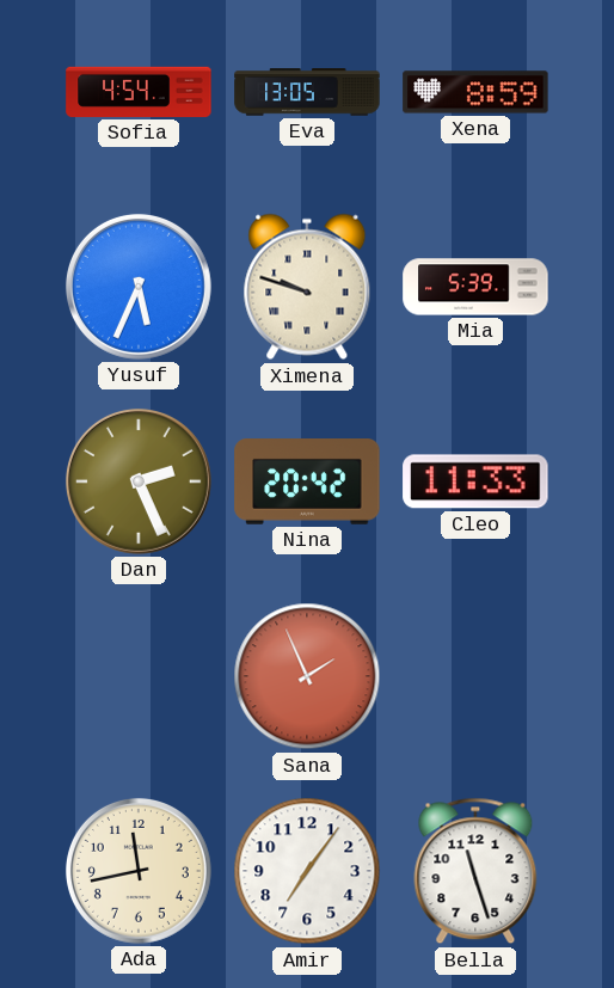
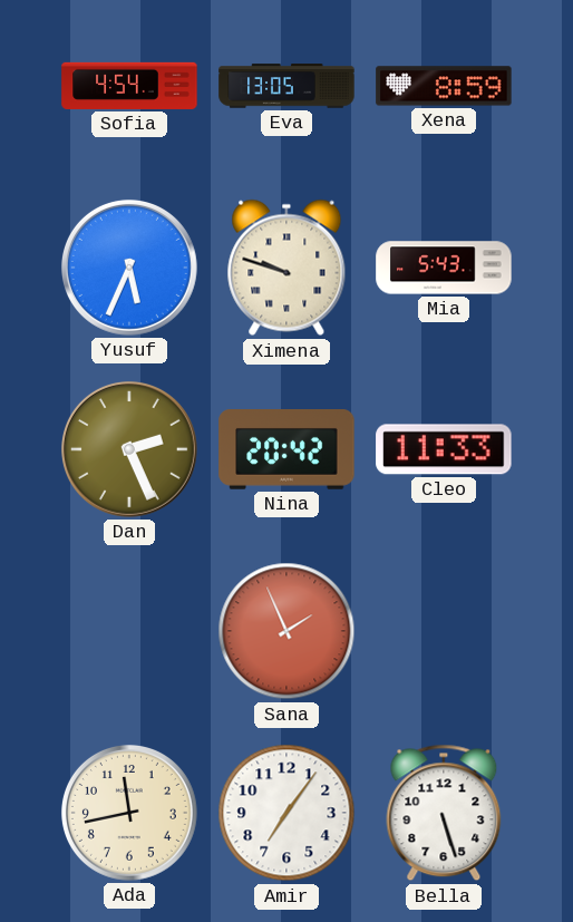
Mia: 5:39 -> 5:43 (444, 268)
Bella: 11:27 -> 5:27 (444, 813)
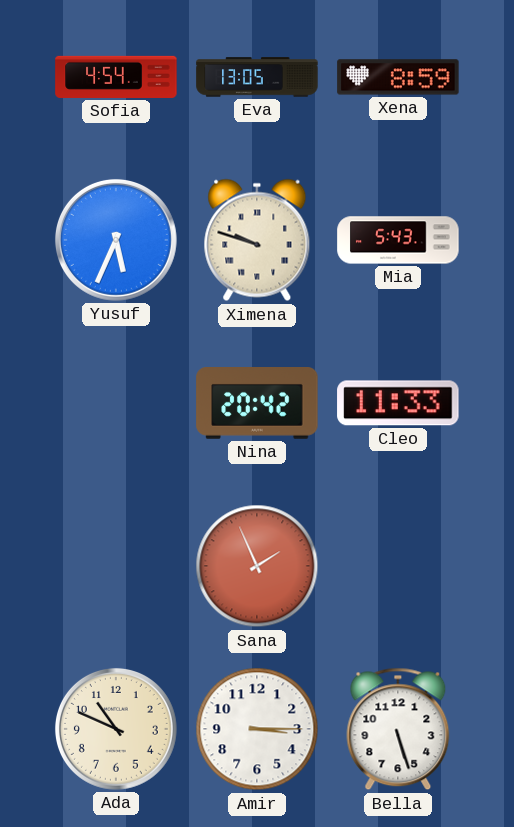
Dan: 2:26 -> none (129, 449)
Ada: 11:43 -> 10:49 (116, 729)
Amir: 7:06 -> 3:15 (257, 729)
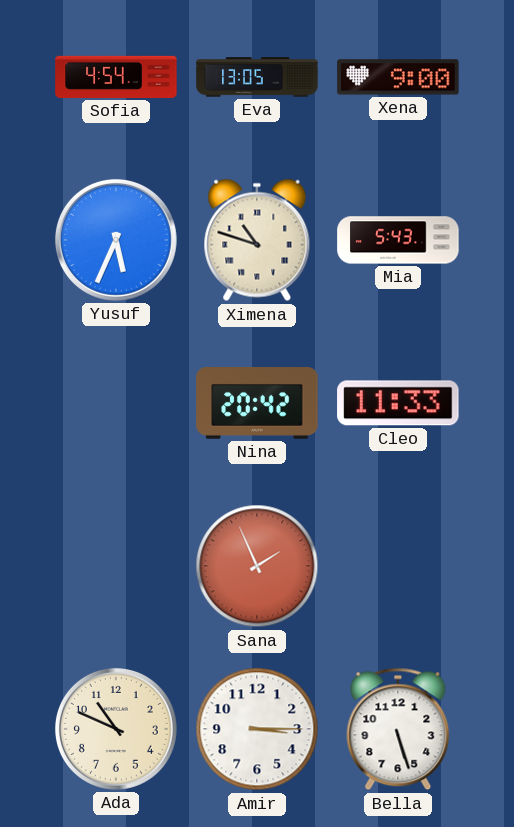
Xena: 8:59 -> 9:00 (398, 77)
Ximena: 9:48 -> 10:48 (257, 240)
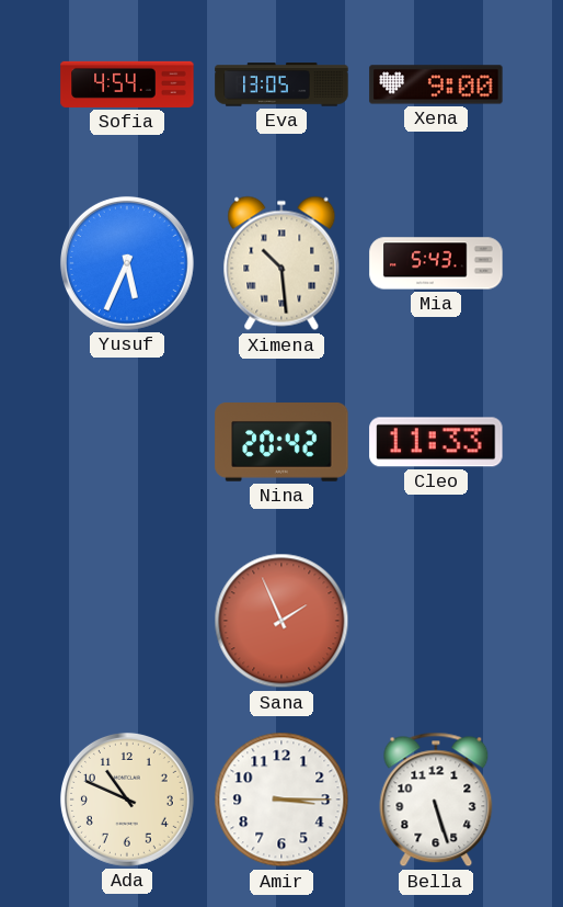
Ximena: 10:48 -> 10:29 (281, 263)
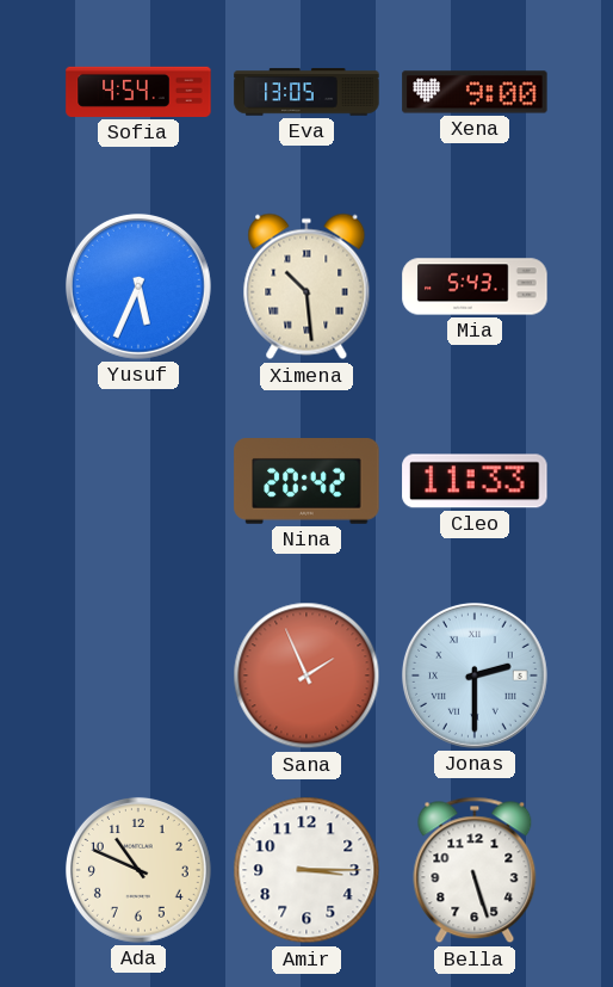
Jonas: none -> 2:30 (475, 676)
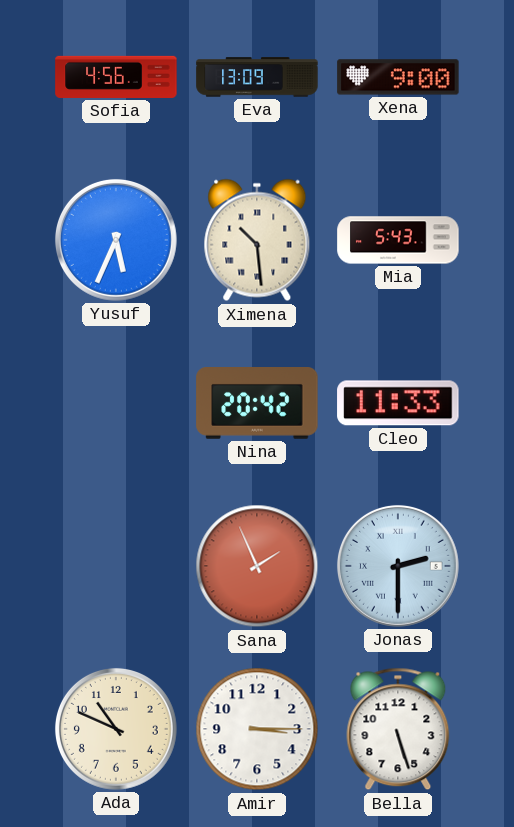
Sofia: 4:54 -> 4:56 (116, 77)
Eva: 13:05 -> 13:09 (257, 77)
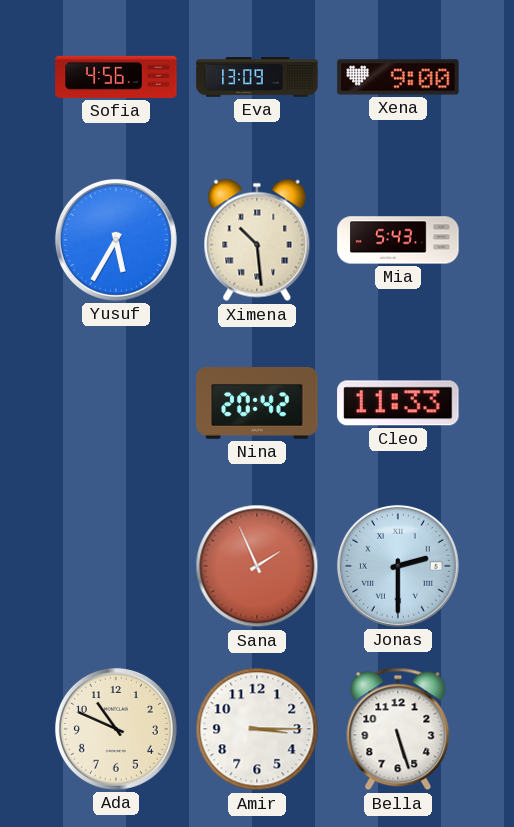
Yusuf: 5:34 -> 5:35 (116, 240)
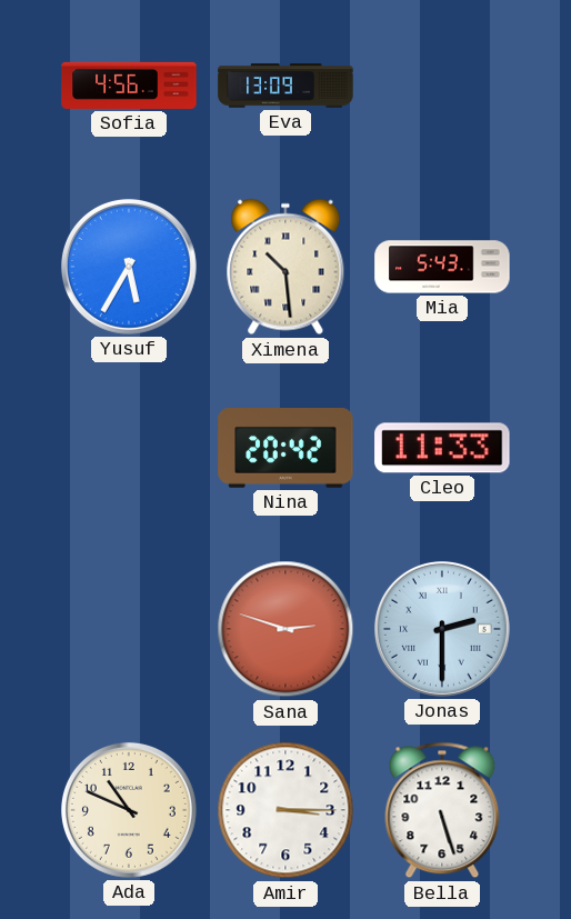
Xena: 9:00 -> none (398, 77)
Sana: 1:56 -> 2:48 (285, 629)
